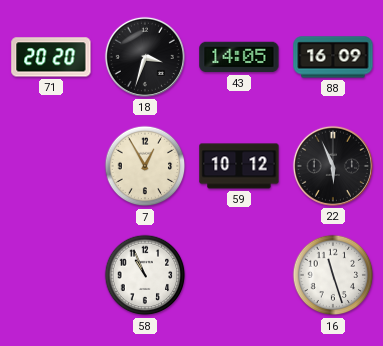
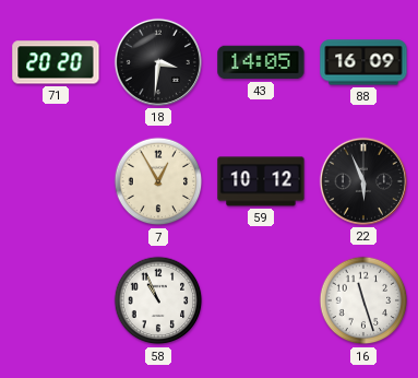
18: 3:33 -> 3:31 (158, 62)
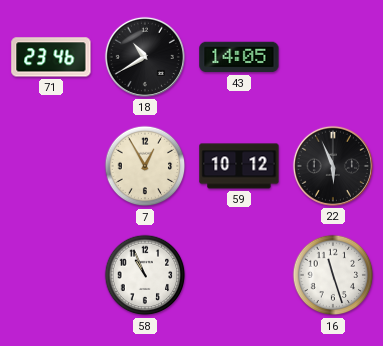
71: 20:20 -> 23:46 (51, 57)
18: 3:31 -> 10:40 (145, 57)
88: 16:09 -> none (363, 62)
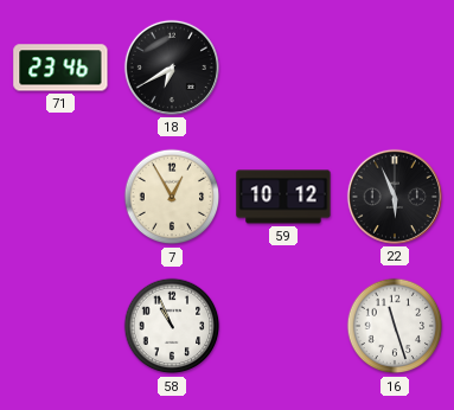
18: 10:40 -> 6:40 (172, 68)
43: 14:05 -> none (239, 57)
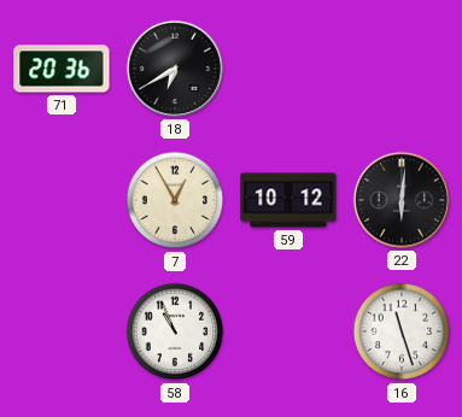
71: 23:46 -> 20:36 (62, 69)
22: 5:56 -> 6:01 (402, 200)
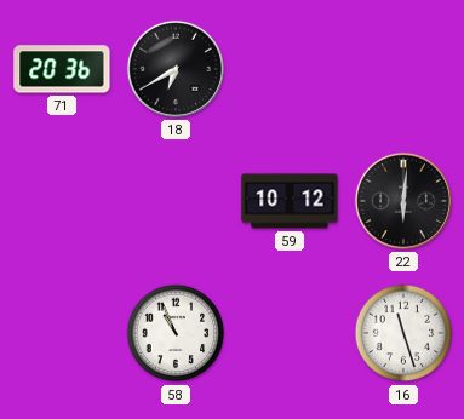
7: 12:55 -> none (175, 200)
